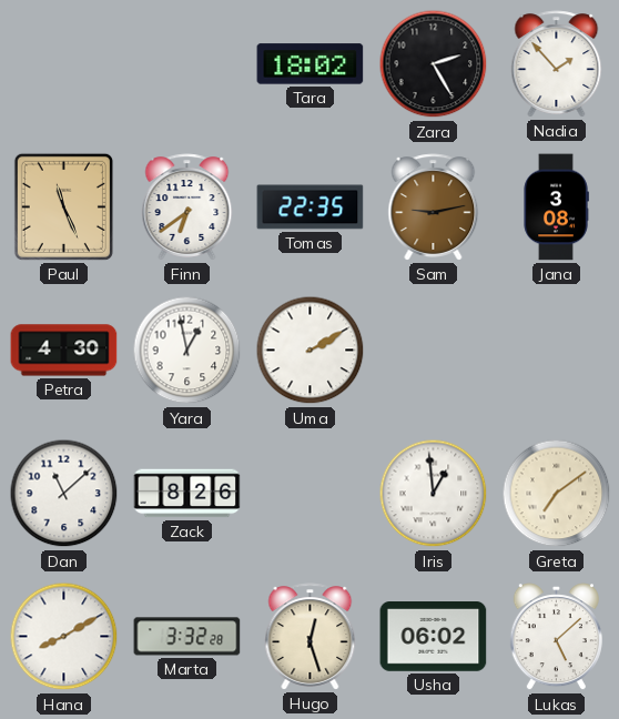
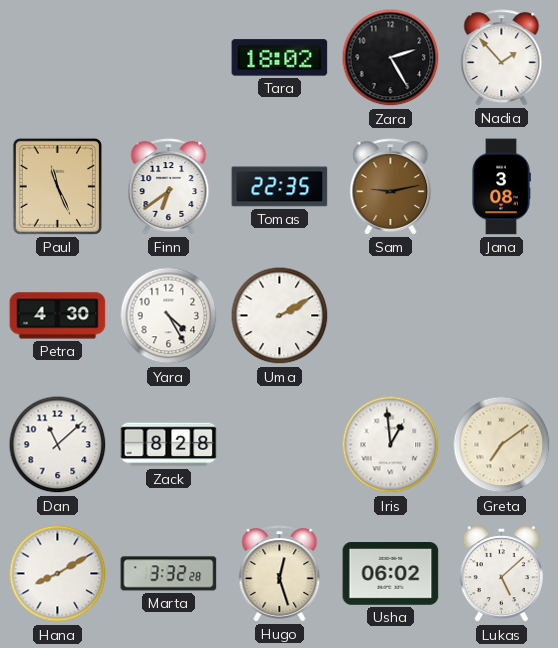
Yara: 12:58 -> 4:25 (169, 316)
Zack: 8:26 -> 8:28 (169, 445)
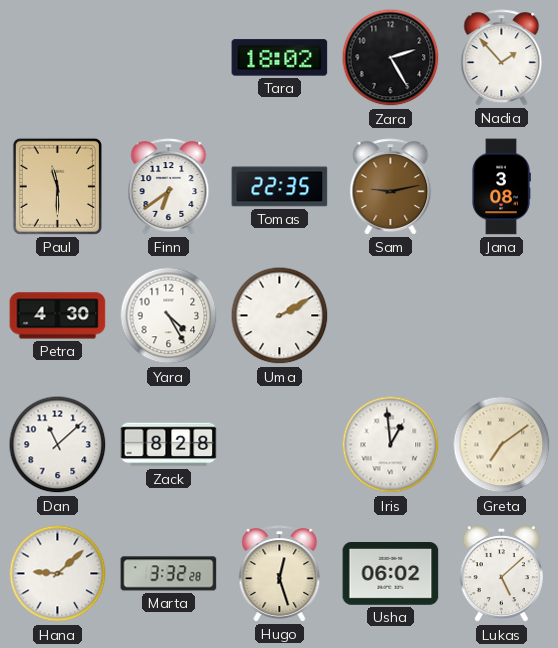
Paul: 11:26 -> 11:30 (57, 186)
Hana: 8:10 -> 9:08 (58, 574)
